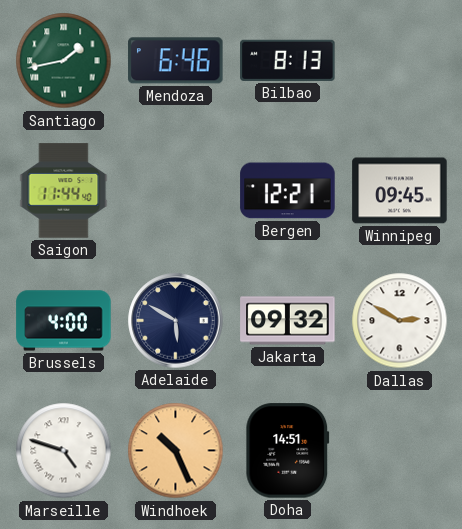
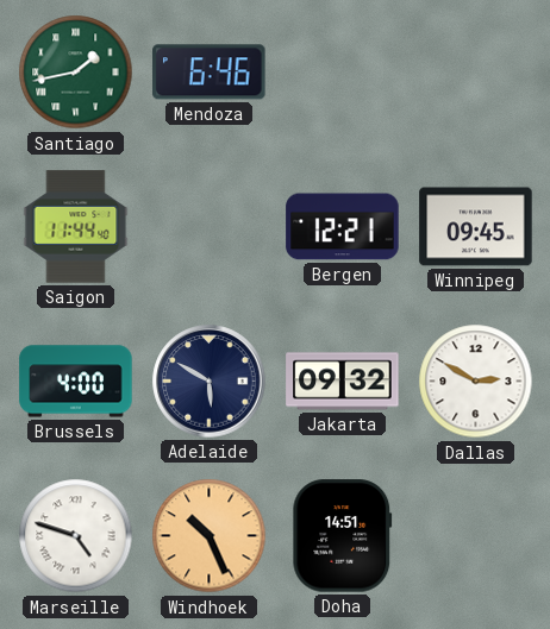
Bilbao: 8:13 -> none (288, 60)
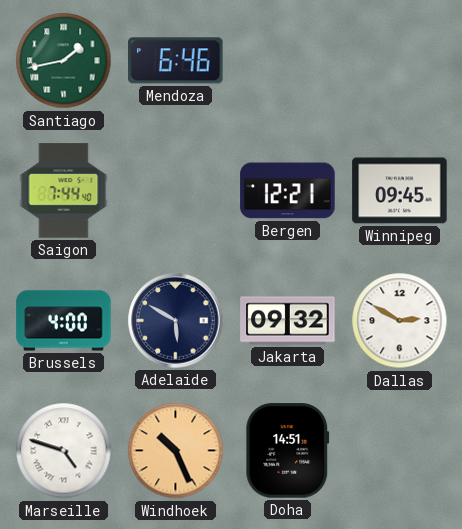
Saigon: 11:44 -> 7:44 (64, 191)
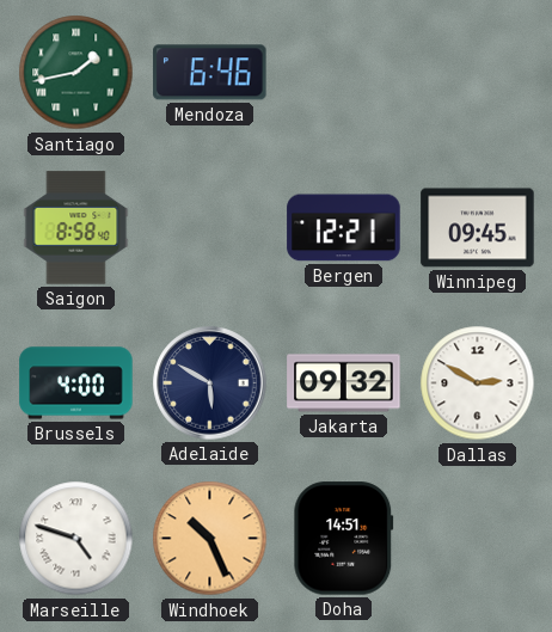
Saigon: 7:44 -> 8:58 (76, 228)
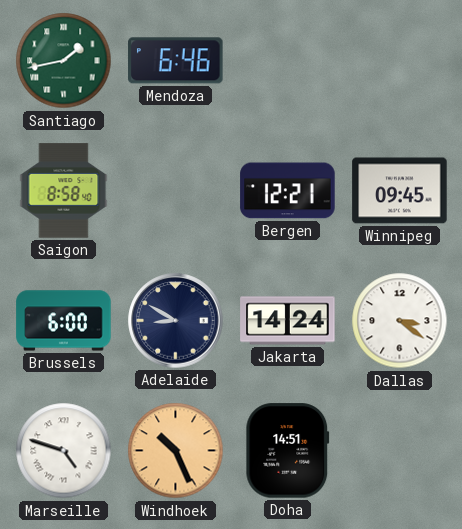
Brussels: 4:00 -> 6:00 (64, 321)
Adelaide: 5:50 -> 8:50 (176, 321)
Jakarta: 09:32 -> 14:24 (288, 321)
Dallas: 2:50 -> 3:21 (400, 321)
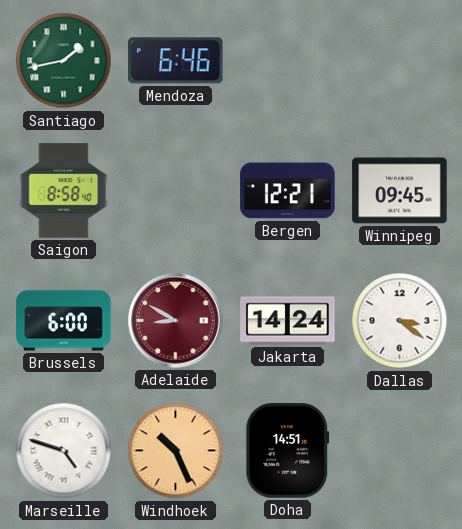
Adelaide dial: navy -> burgundy (176, 321)
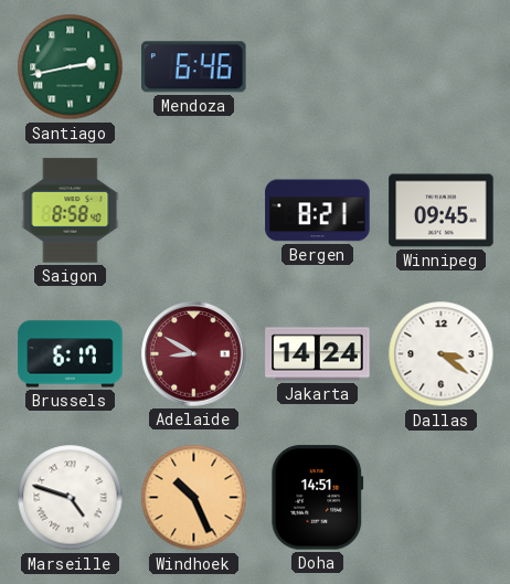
Santiago: 1:43 -> 2:43 (71, 67)
Bergen: 12:21 -> 8:21 (318, 211)
Brussels: 6:00 -> 6:17 (71, 354)
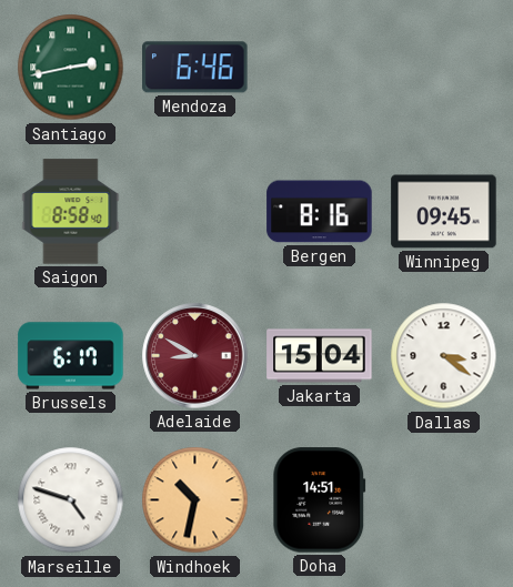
Bergen: 8:21 -> 8:16 (320, 212)
Jakarta: 14:24 -> 15:04 (320, 356)
Windhoek: 10:26 -> 10:32 (195, 500)
